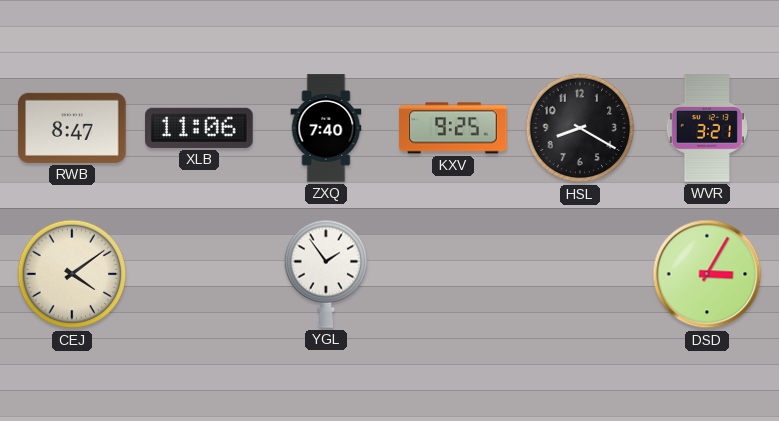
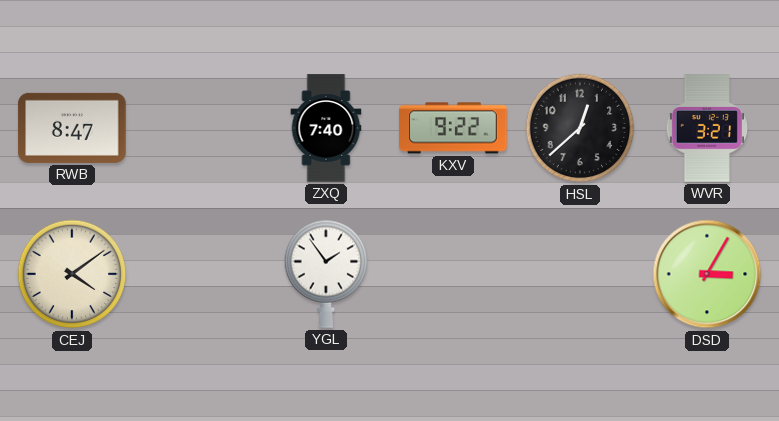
XLB: 11:06 -> none (199, 128)
KXV: 9:25 -> 9:22 (453, 128)
HSL: 8:20 -> 12:38 (580, 128)
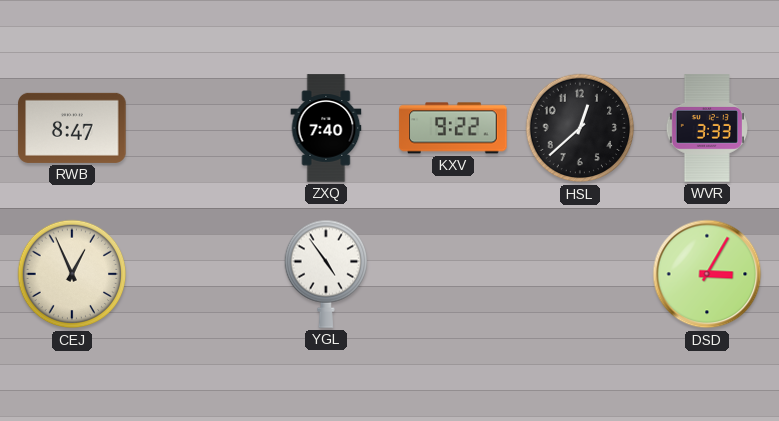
WVR: 3:21 -> 3:33 (707, 128)
CEJ: 4:09 -> 12:56 (72, 274)
YGL: 1:54 -> 4:54 (326, 274)
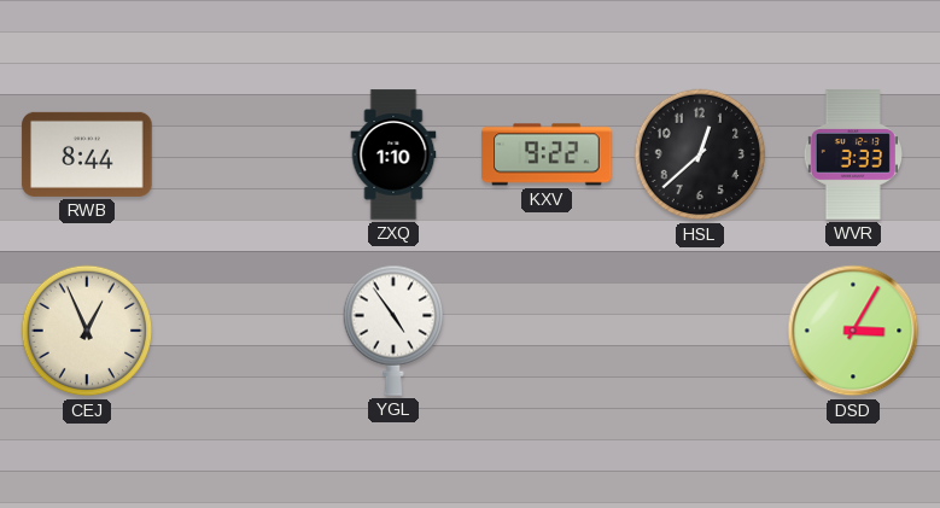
RWB: 8:47 -> 8:44 (87, 154)
ZXQ: 7:40 -> 1:10 (393, 154)
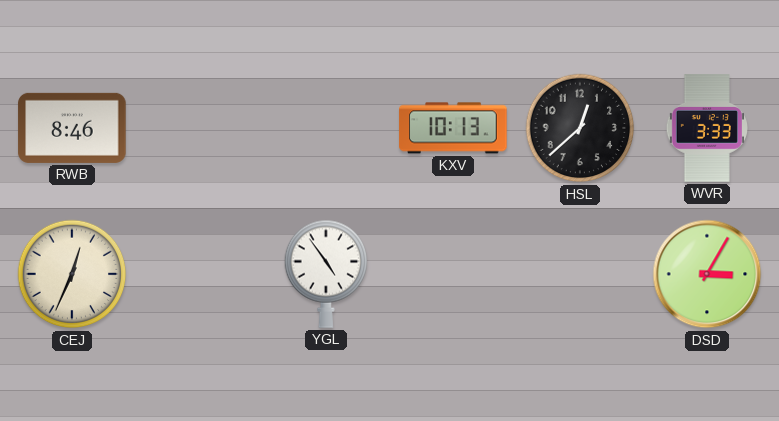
RWB: 8:44 -> 8:46 (72, 128)
ZXQ: 1:10 -> none (393, 154)
KXV: 9:22 -> 10:13 (453, 128)
CEJ: 12:56 -> 12:34 (72, 274)
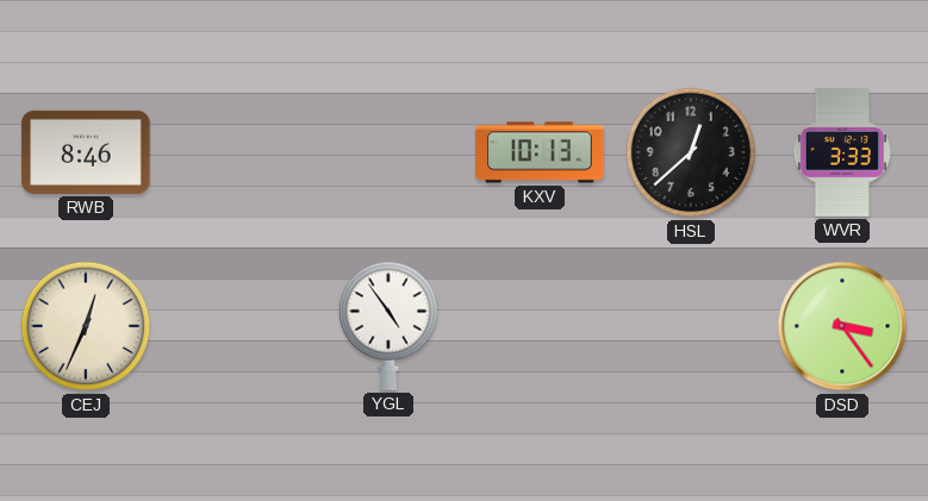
DSD: 3:05 -> 3:24 (842, 326)
